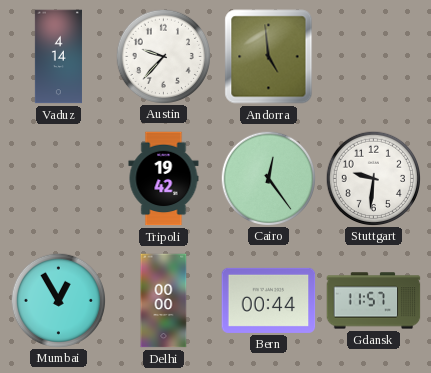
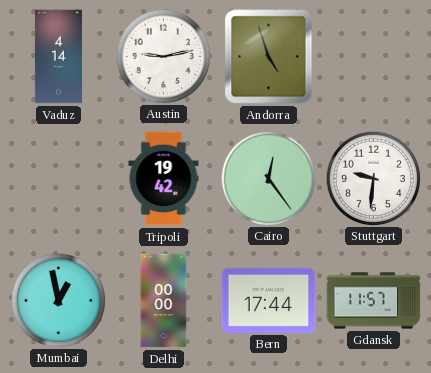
Austin: 9:37 -> 9:13 (163, 56)
Andorra: 4:59 -> 4:57 (269, 57)
Mumbai: 12:55 -> 12:58 (58, 300)
Bern: 00:44 -> 17:44 (269, 300)
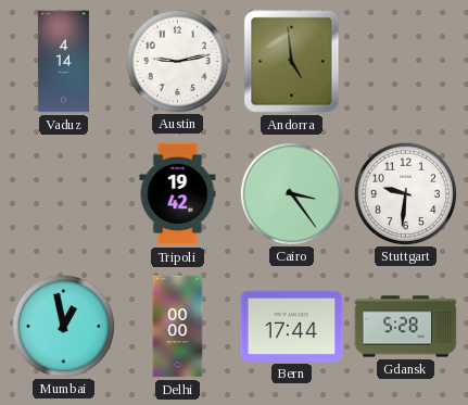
Andorra: 4:57 -> 4:59 (292, 62)
Cairo: 12:24 -> 3:24 (291, 193)
Gdansk: 11:57 -> 5:28 (406, 327)
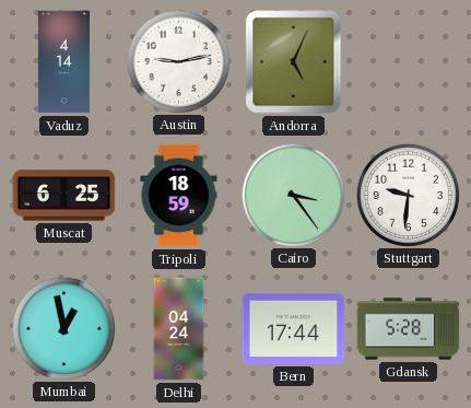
Andorra: 4:59 -> 5:04 (294, 62)
Muscat: none -> 6:25 (64, 196)
Tripoli: 19:42 -> 18:59 (179, 196)
Delhi: 00:00 -> 04:24 (179, 329)
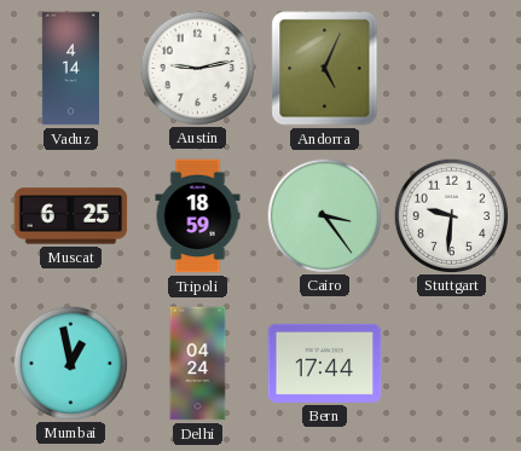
Gdansk: 5:28 -> none (409, 329)
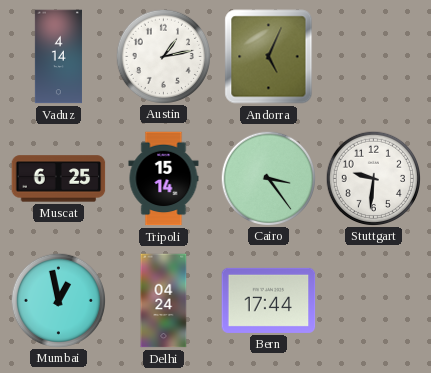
Austin: 9:13 -> 1:13 (163, 56)
Tripoli: 18:59 -> 15:14 (164, 179)
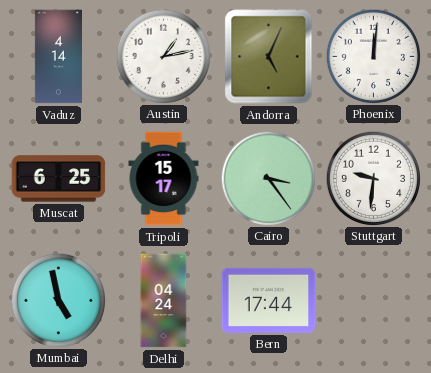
Phoenix: none -> 12:01 (373, 56)
Tripoli: 15:14 -> 15:17 (164, 179)
Mumbai: 12:58 -> 4:58 (58, 300)
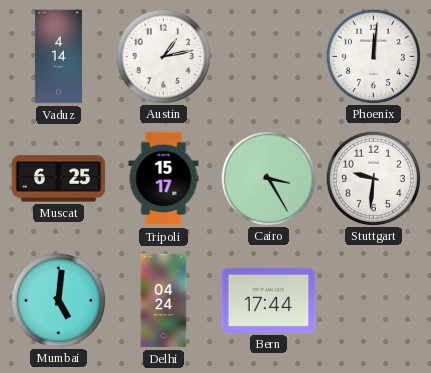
Andorra: 5:04 -> none (269, 57)
Cairo: 3:24 -> 3:25 (268, 178)
Mumbai: 4:58 -> 5:01 (58, 300)
